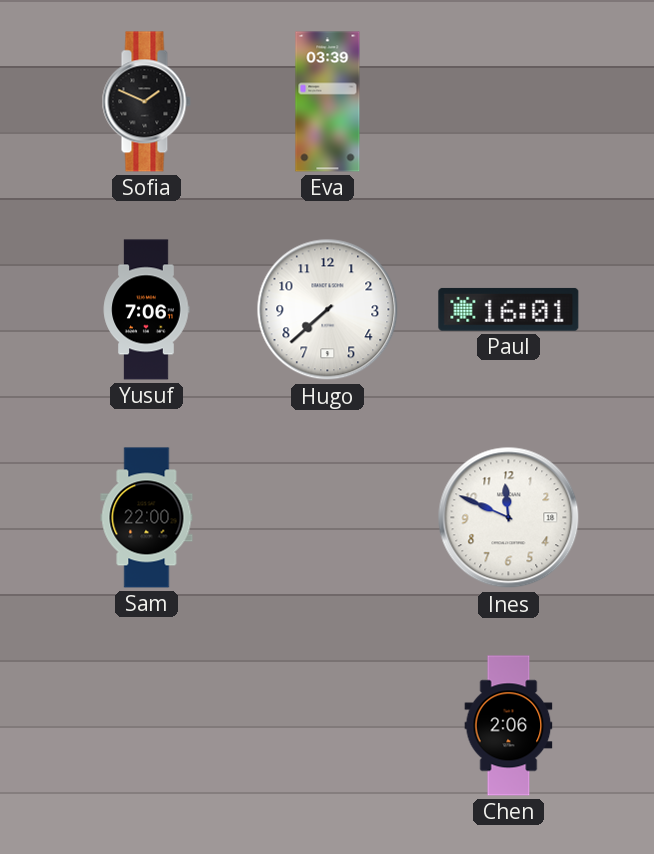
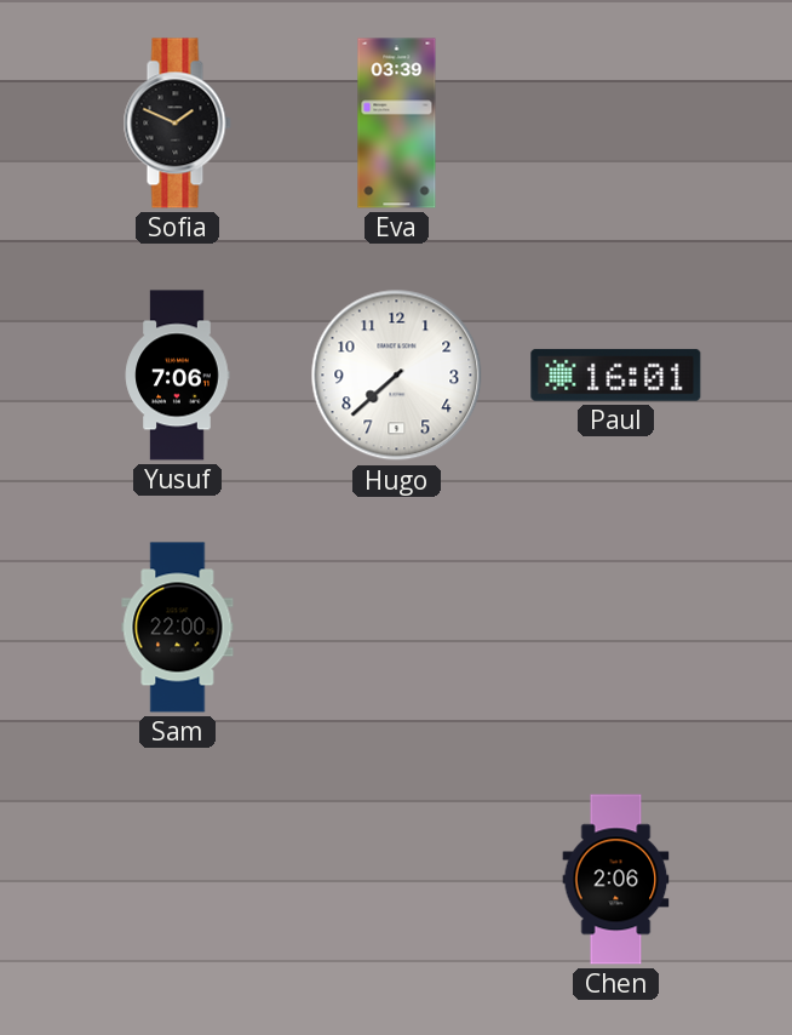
Ines: 11:49 -> none (509, 518)
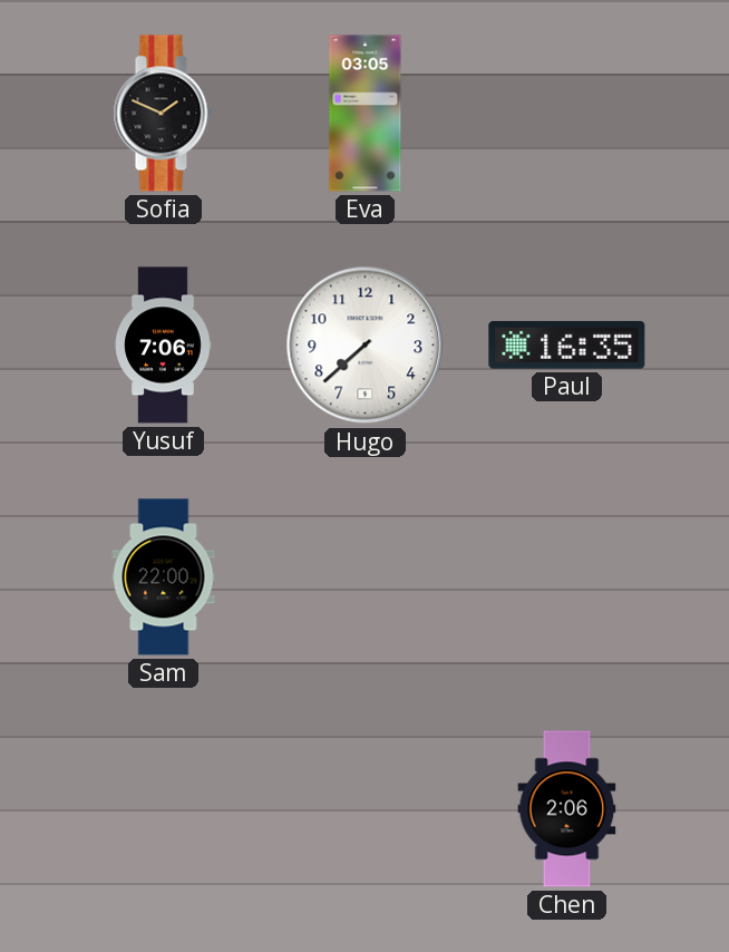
Eva: 03:39 -> 03:05 (366, 114)
Paul: 16:01 -> 16:35 (567, 344)
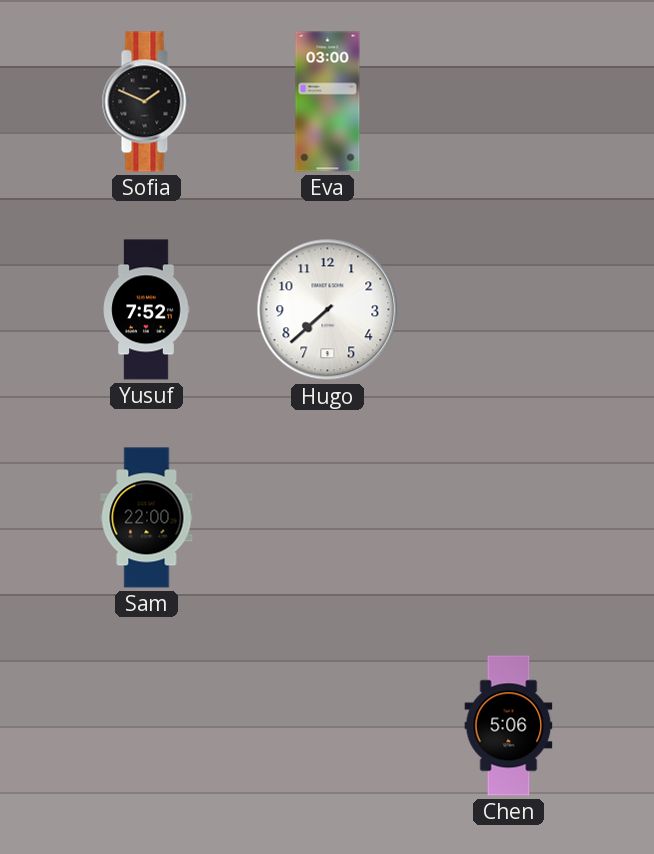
Eva: 03:05 -> 03:00 (328, 102)
Yusuf: 7:06 -> 7:52 (146, 310)
Paul: 16:35 -> none (567, 344)
Chen: 2:06 -> 5:06 (509, 726)
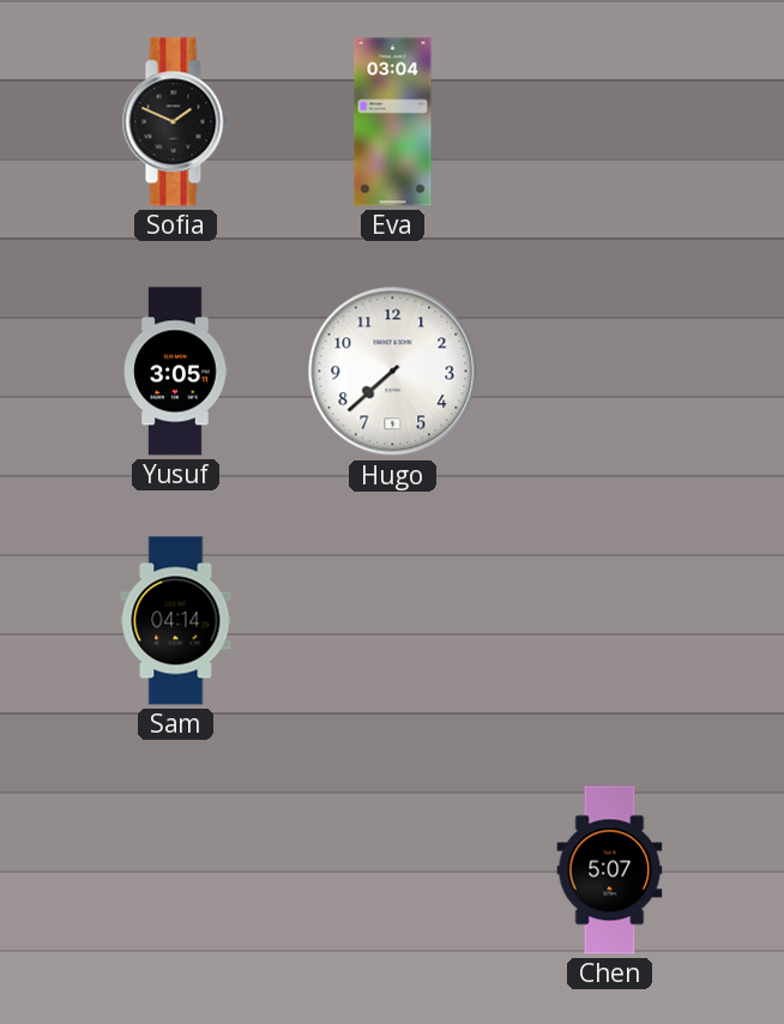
Eva: 03:00 -> 03:04 (393, 122)
Yusuf: 7:52 -> 3:05 (175, 372)
Sam: 22:00 -> 04:14 (176, 621)
Chen: 5:06 -> 5:07 (610, 871)
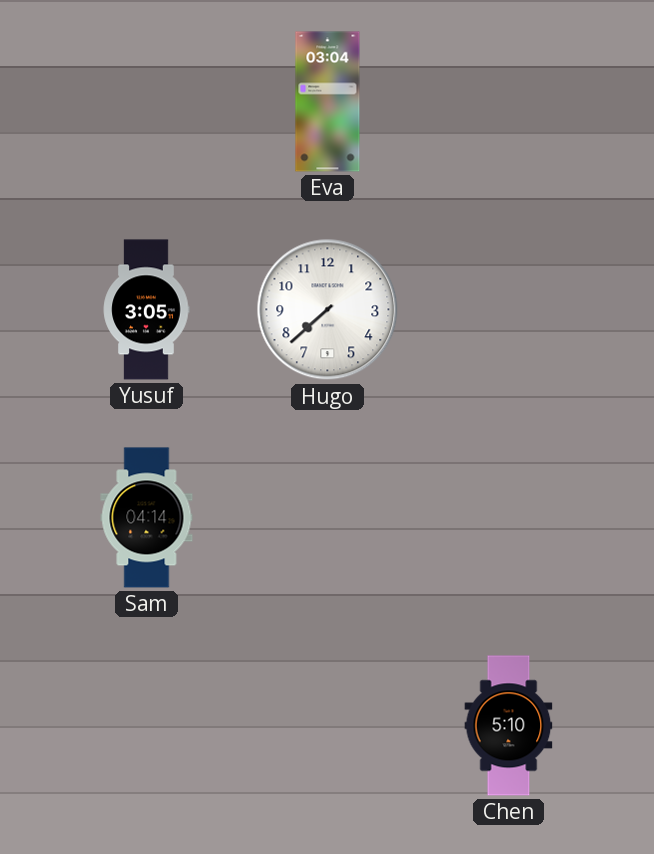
Sofia: 1:49 -> none (175, 122)
Chen: 5:07 -> 5:10 (509, 726)
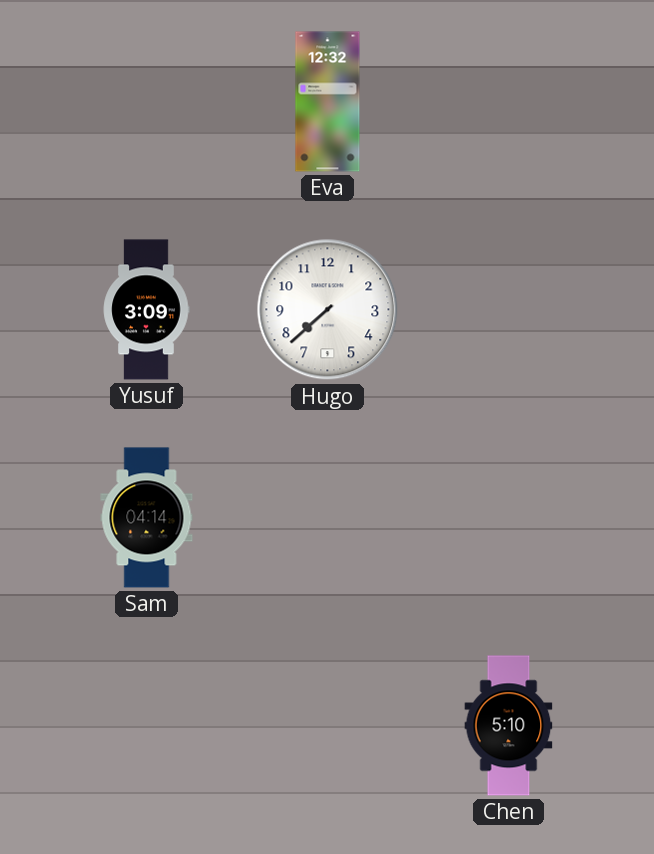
Eva: 03:04 -> 12:32 (328, 102)
Yusuf: 3:05 -> 3:09 (146, 310)
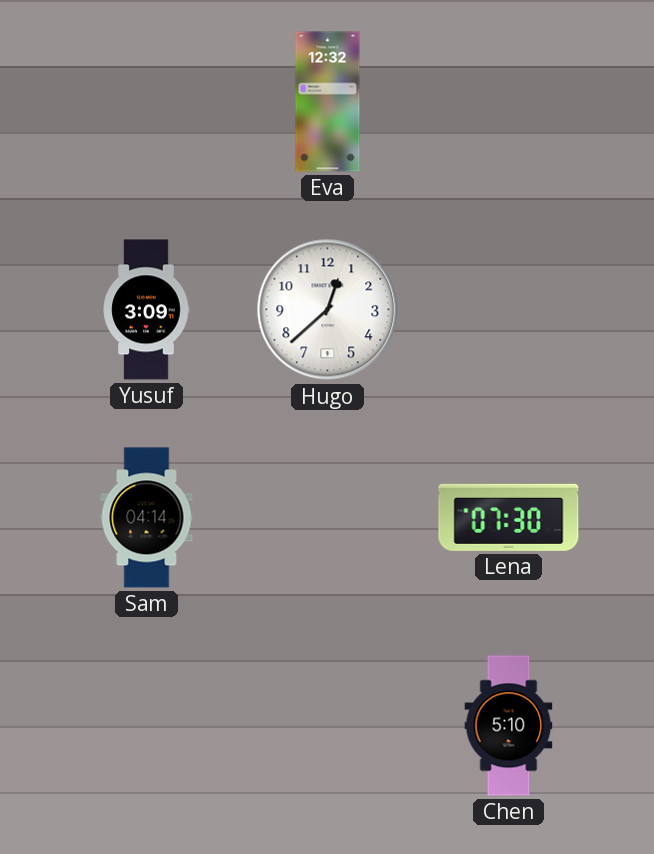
Hugo: 7:38 -> 12:38 (328, 310)
Lena: none -> 07:30 (509, 517)
